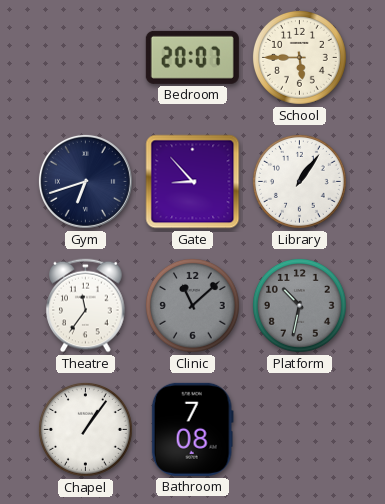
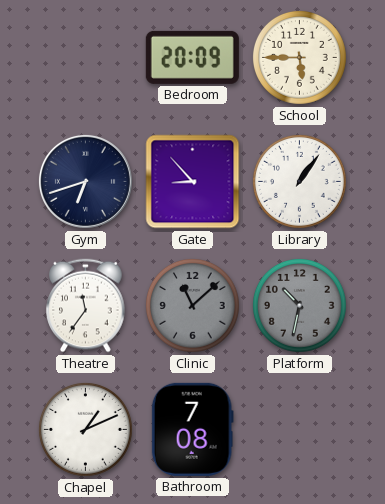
Bedroom: 20:07 -> 20:09 (192, 57)
Chapel: 1:06 -> 1:11 (85, 429)
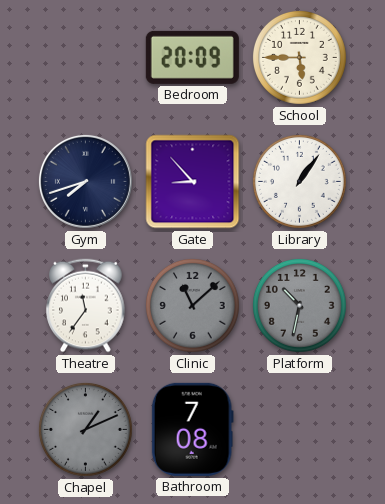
Gym: 6:42 -> 7:42 (85, 181)
Chapel dial: white -> grey (85, 429)
